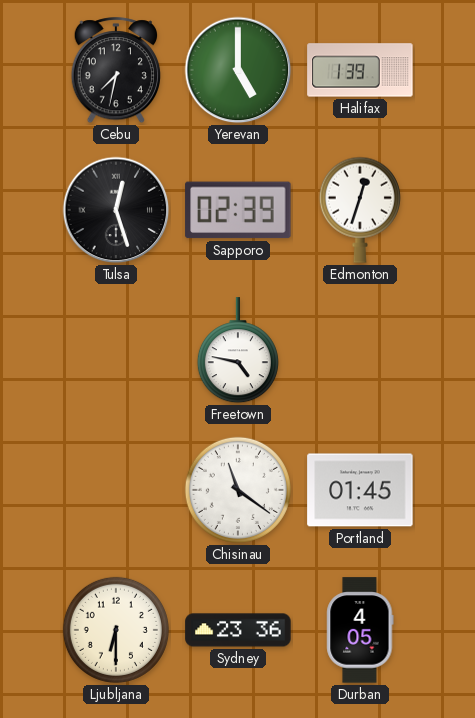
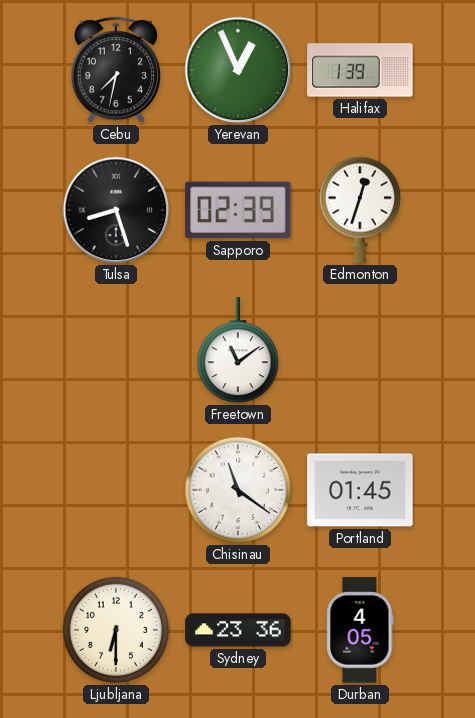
Yerevan: 5:00 -> 12:56 (238, 70)
Tulsa: 12:27 -> 8:27 (116, 210)
Freetown: 4:47 -> 11:09 (238, 351)
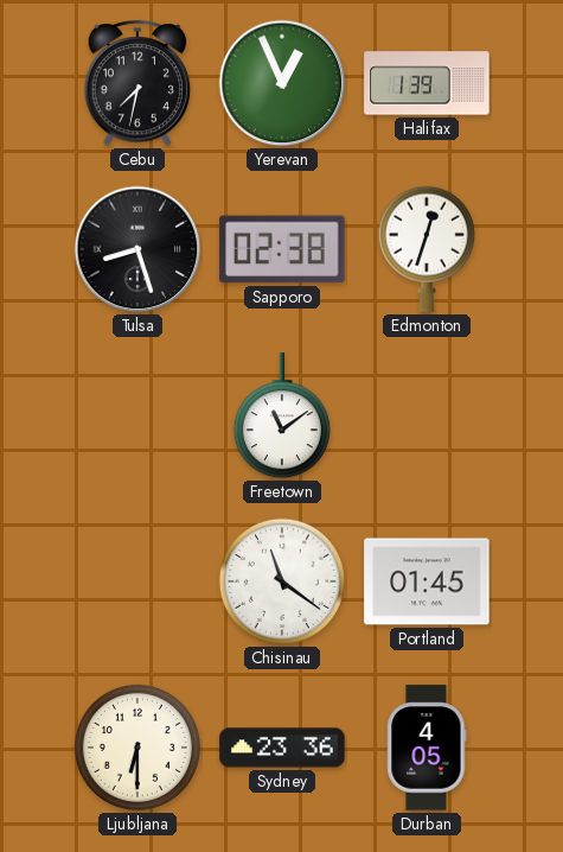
Sapporo: 02:39 -> 02:38 (282, 249)
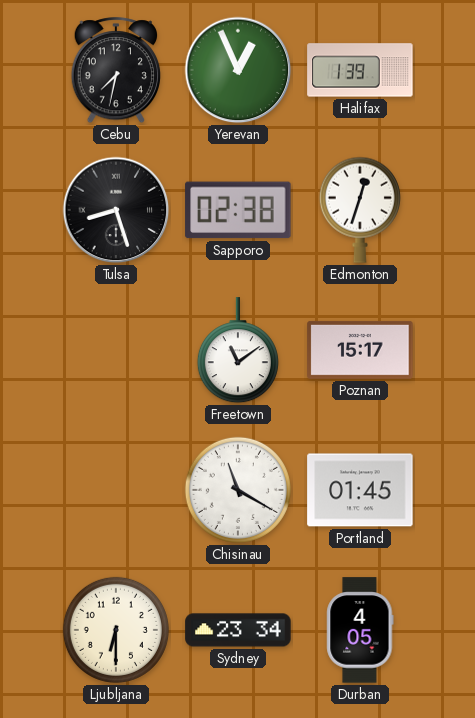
Poznan: none -> 15:17 (360, 350)
Chisinau: 11:21 -> 11:20 (238, 490)
Sydney: 23:36 -> 23:34 (238, 630)
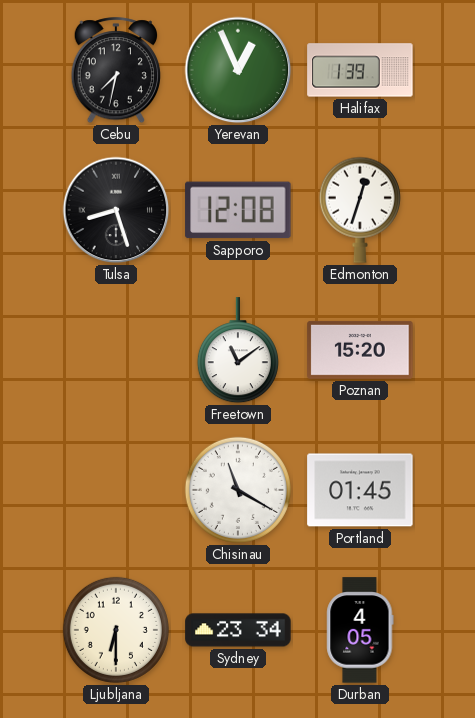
Sapporo: 02:38 -> 12:08 (238, 210)
Poznan: 15:17 -> 15:20 (360, 350)
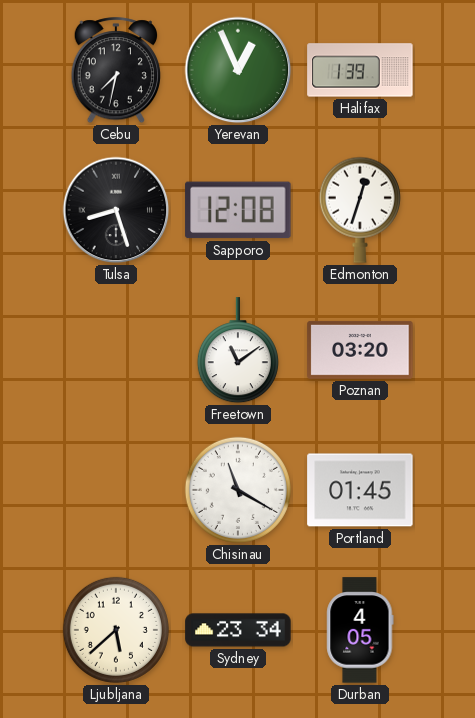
Poznan: 15:20 -> 03:20 (360, 350)
Ljubljana: 6:30 -> 5:38 (116, 630)
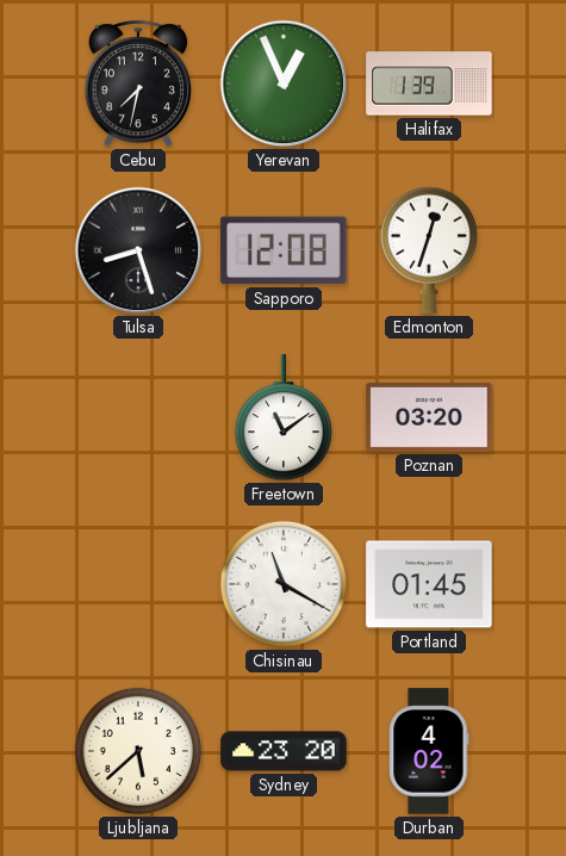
Sydney: 23:34 -> 23:20 (284, 751)
Durban: 4:05 -> 4:02 (429, 751)
